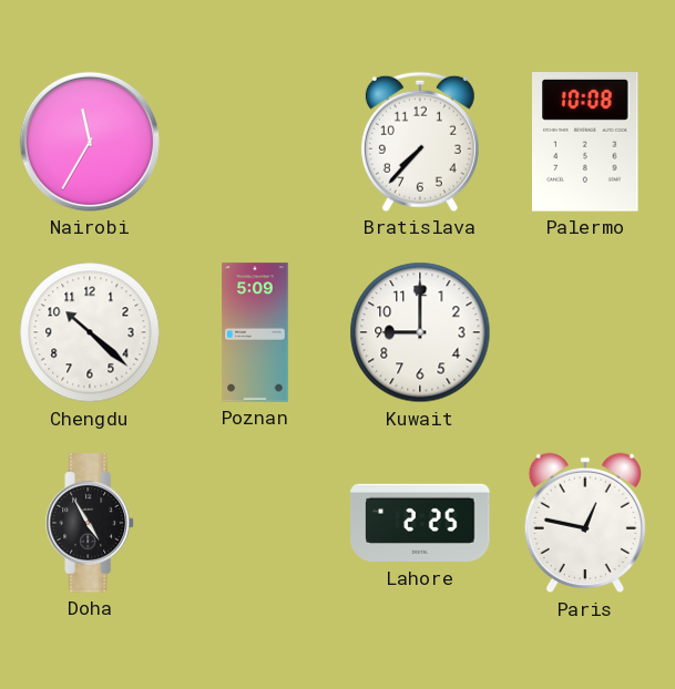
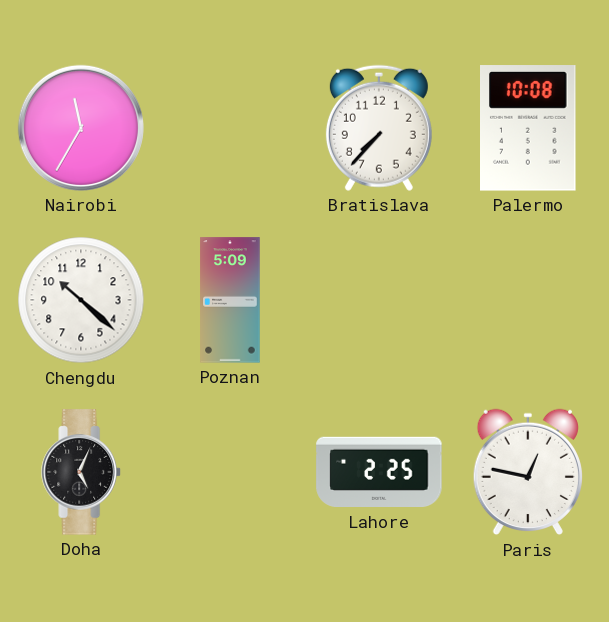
Kuwait: 9:00 -> none (420, 332)
Doha: 4:55 -> 5:04 (81, 472)
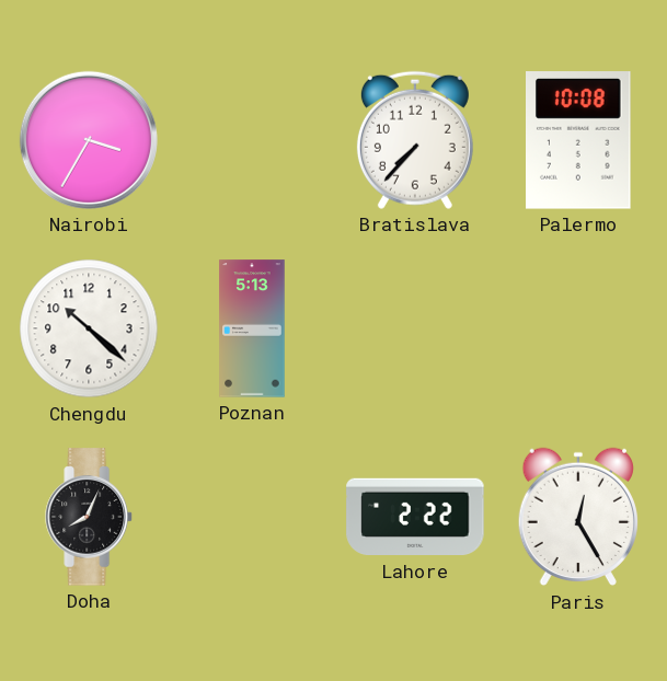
Nairobi: 11:35 -> 3:35 (89, 140)
Poznan: 5:09 -> 5:13 (252, 328)
Doha: 5:04 -> 8:04 (89, 517)
Lahore: 2:25 -> 2:22 (415, 517)
Paris: 12:47 -> 12:25 (578, 517)
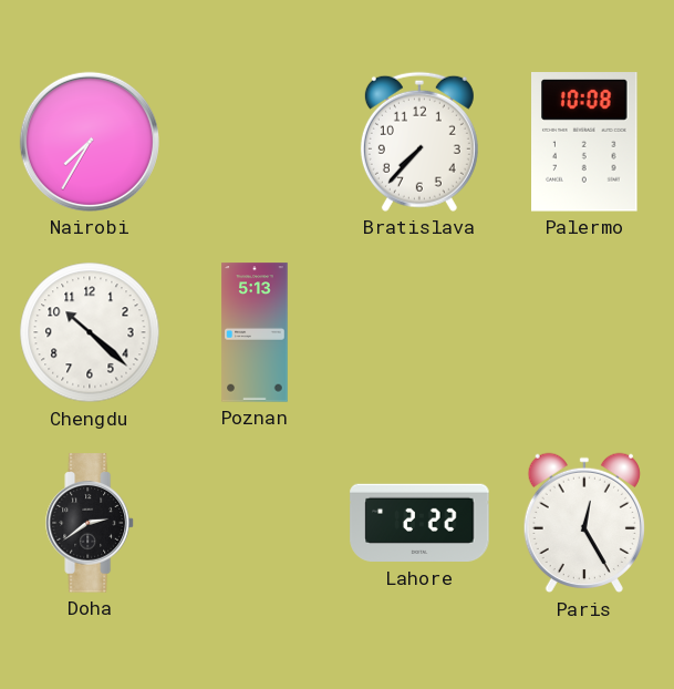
Nairobi: 3:35 -> 7:35 (90, 142)
Doha: 8:04 -> 2:39 (90, 523)
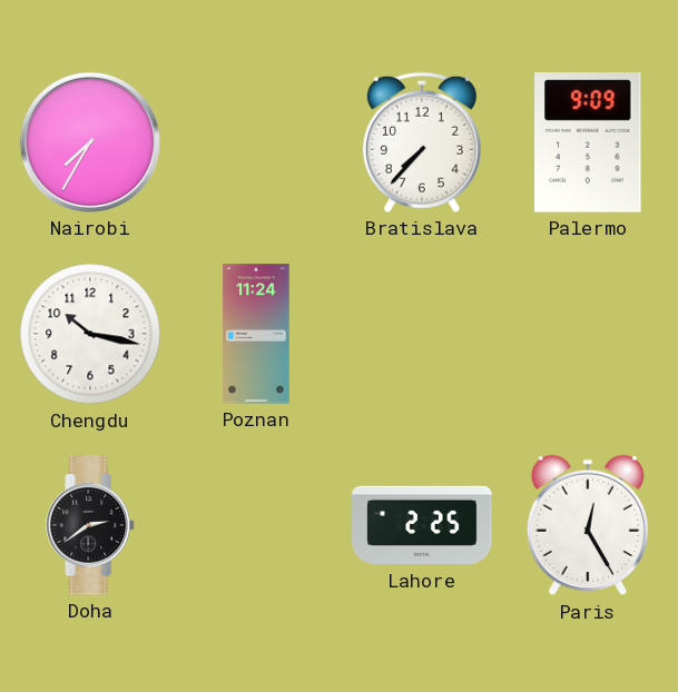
Palermo: 10:08 -> 9:09 (589, 142)
Chengdu: 10:22 -> 10:17 (90, 334)
Poznan: 5:13 -> 11:24 (256, 334)
Lahore: 2:22 -> 2:25 (422, 525)
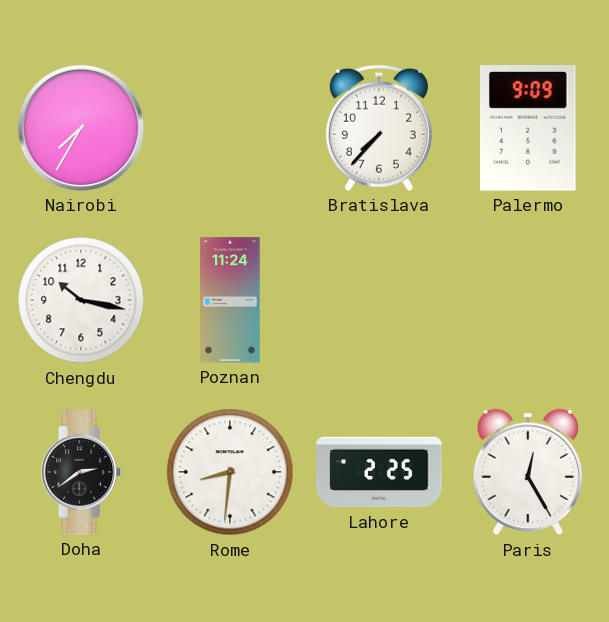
Rome: none -> 8:31 (230, 472)
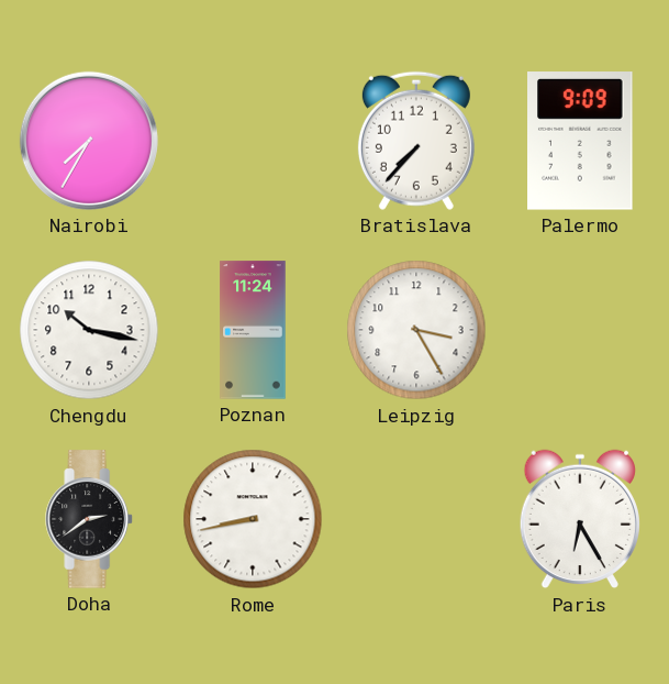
Leipzig: none -> 3:25 (416, 330)
Rome: 8:31 -> 8:43 (253, 519)
Lahore: 2:25 -> none (379, 472)
Paris: 12:25 -> 6:25 (580, 519)
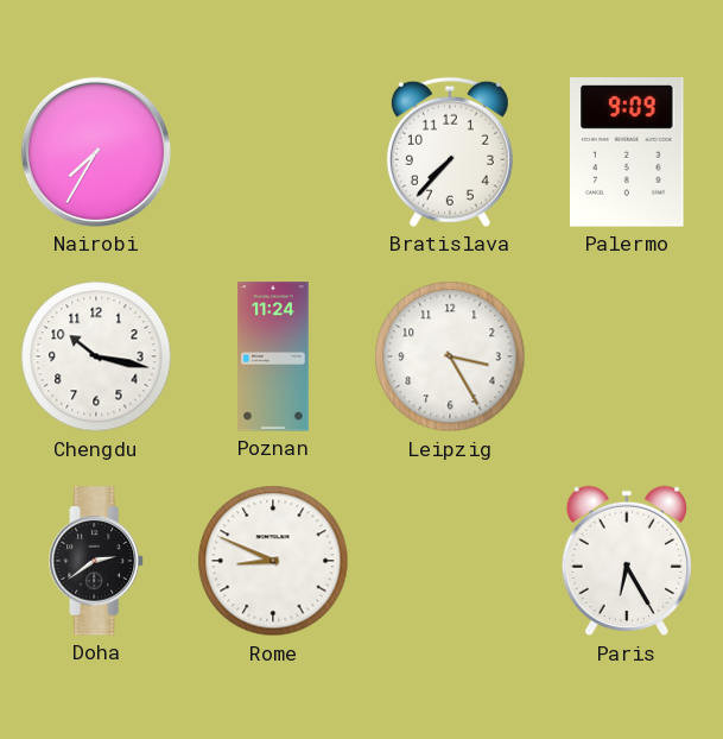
Rome: 8:43 -> 8:49 (273, 561)
